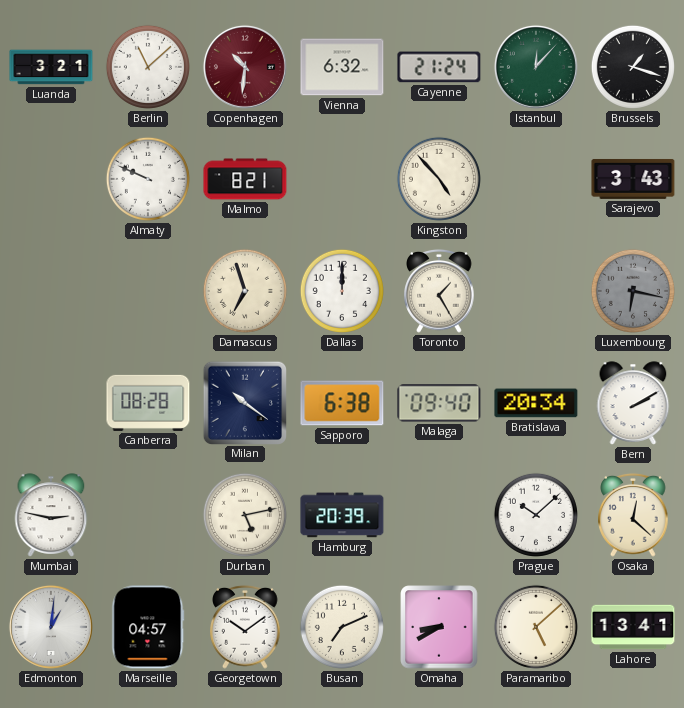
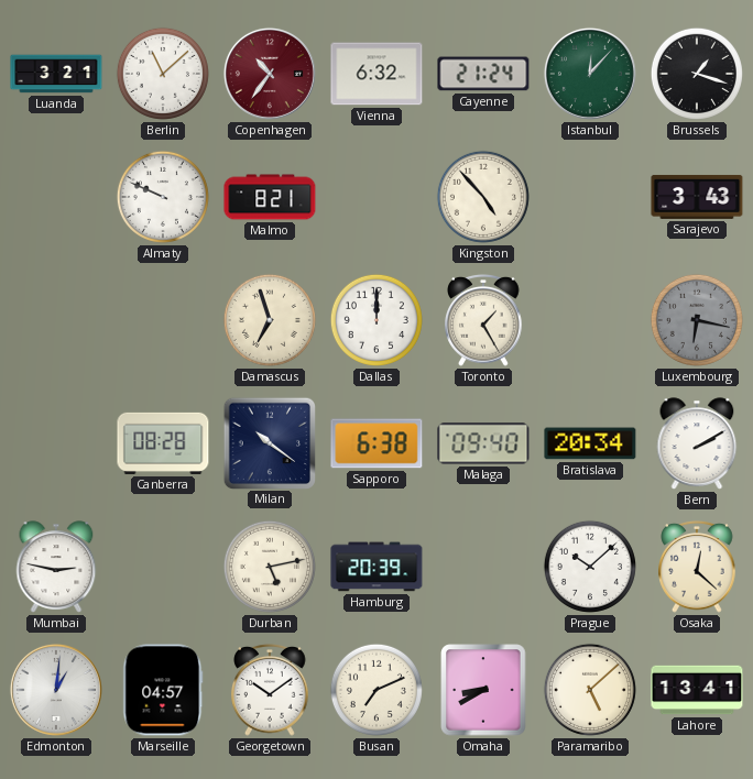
Copenhagen: 10:31 -> 10:36 (270, 74)
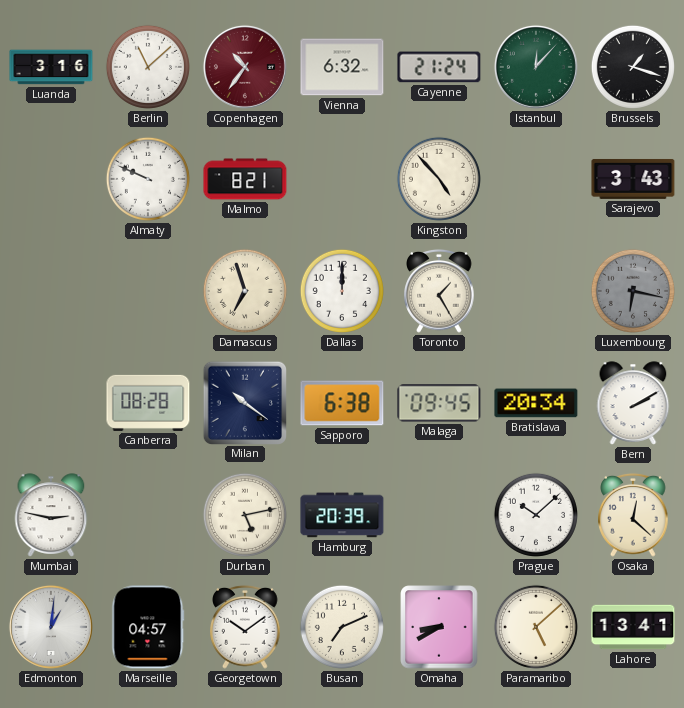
Luanda: 3:21 -> 3:16 (51, 67)
Malaga: 09:40 -> 09:45 (439, 403)
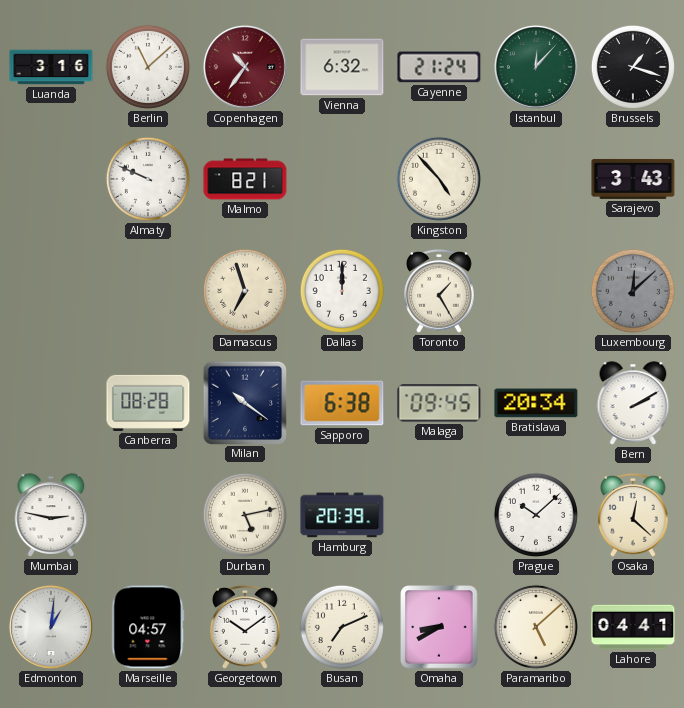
Luxembourg: 6:17 -> 12:08 (633, 291)
Lahore: 13:41 -> 04:41 (633, 627)
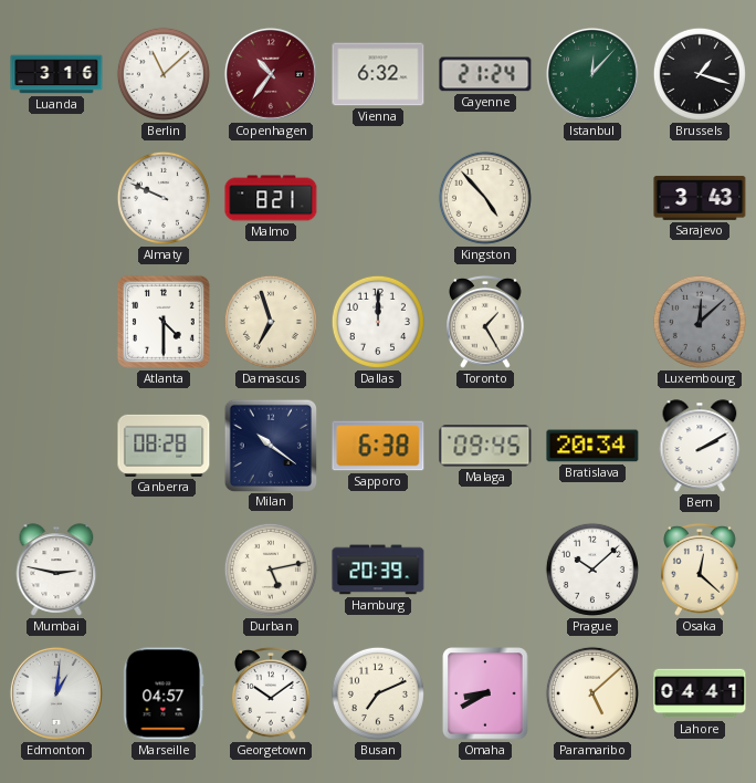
Atlanta: none -> 4:30 (164, 322)
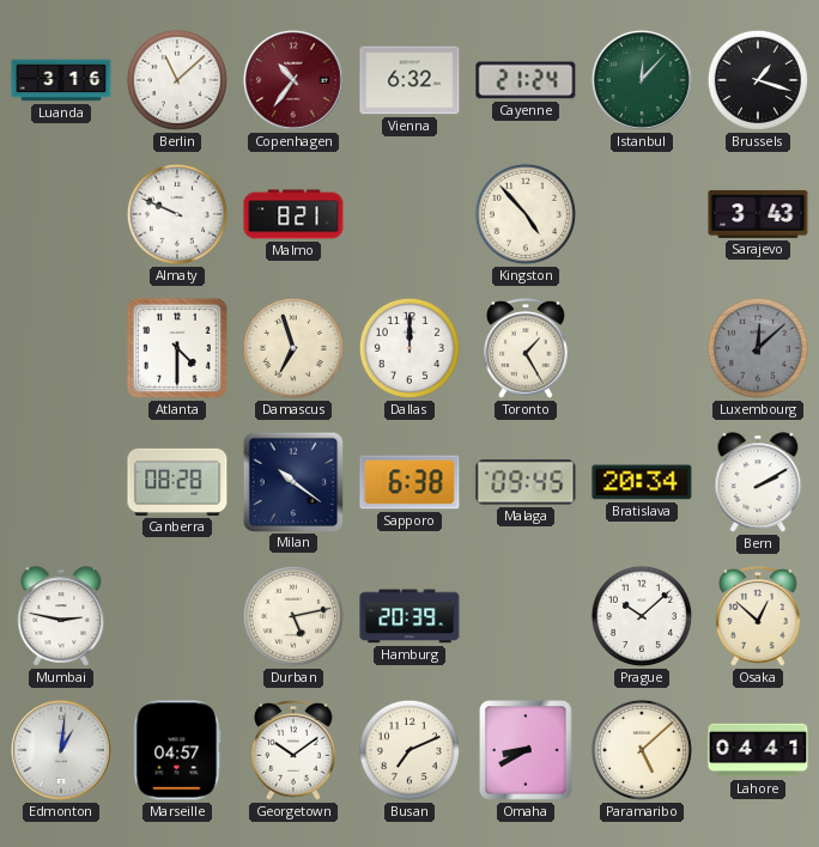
Osaka: 12:22 -> 12:52 (758, 616)
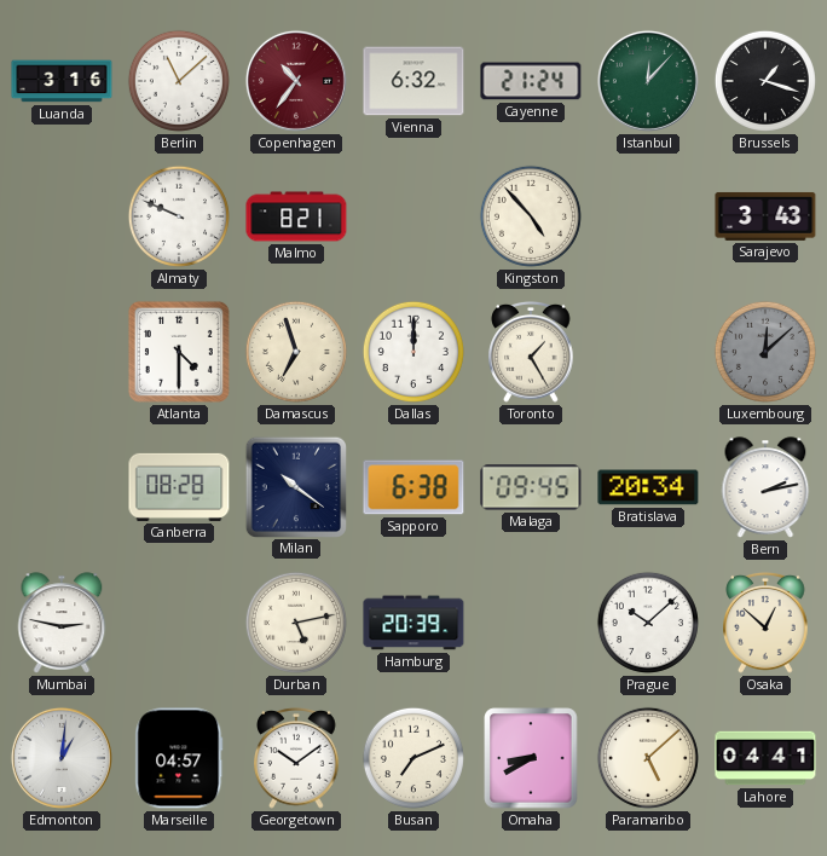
Bern: 2:10 -> 2:13 (765, 487)
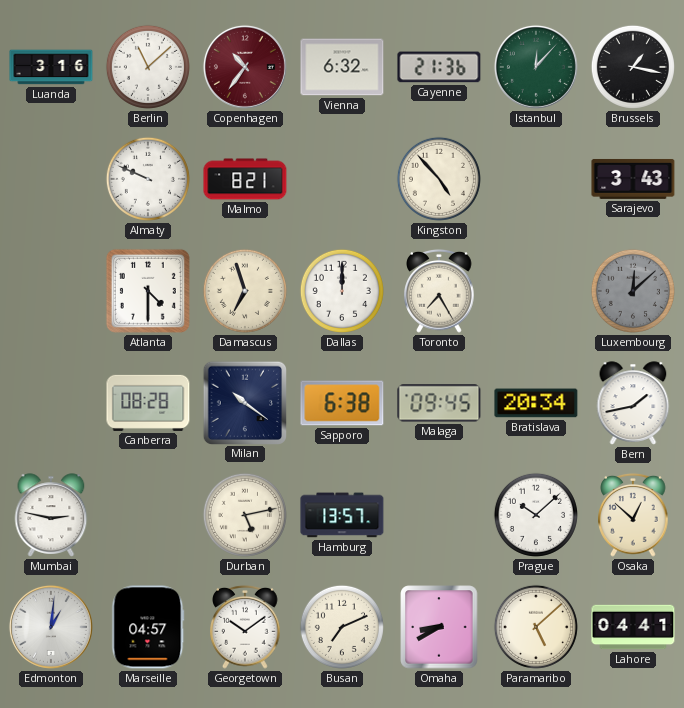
Cayenne: 21:24 -> 21:36 (439, 67)
Brussels: 1:18 -> 1:17 (633, 67)
Toronto: 1:25 -> 7:25 (439, 291)
Bern: 2:13 -> 1:43 (633, 403)
Hamburg: 20:39 -> 13:57 (342, 515)
